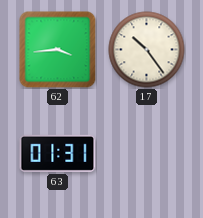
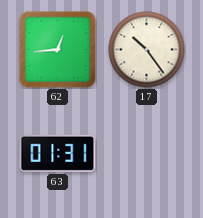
62: 3:44 -> 12:44 (58, 50)
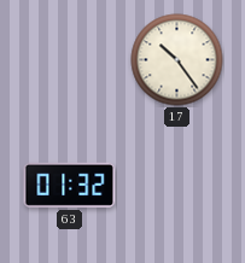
62: 12:44 -> none (58, 50)
63: 01:31 -> 01:32 (70, 185)
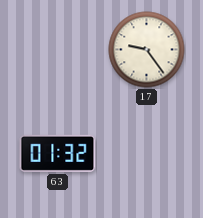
17: 10:24 -> 9:24 (147, 50)
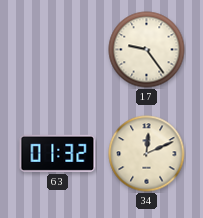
34: none -> 12:11 (147, 154)
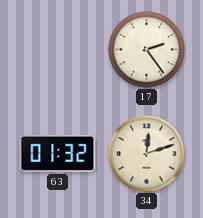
17: 9:24 -> 2:24 (147, 50)
34: 12:11 -> 12:12 (147, 154)
